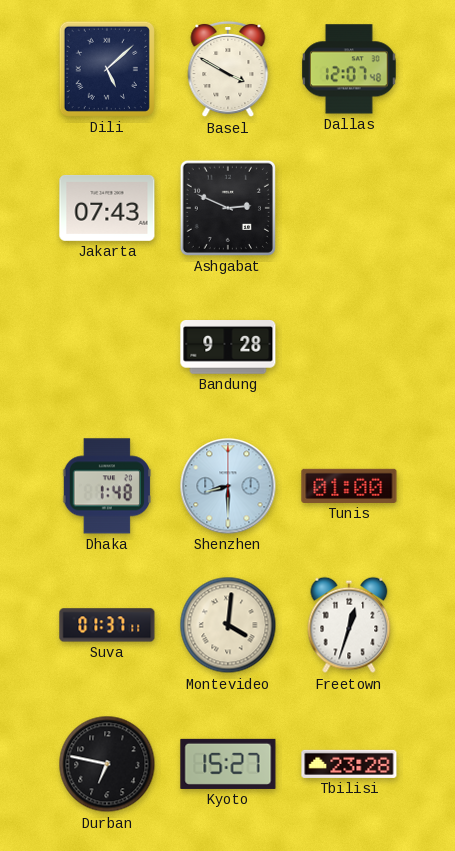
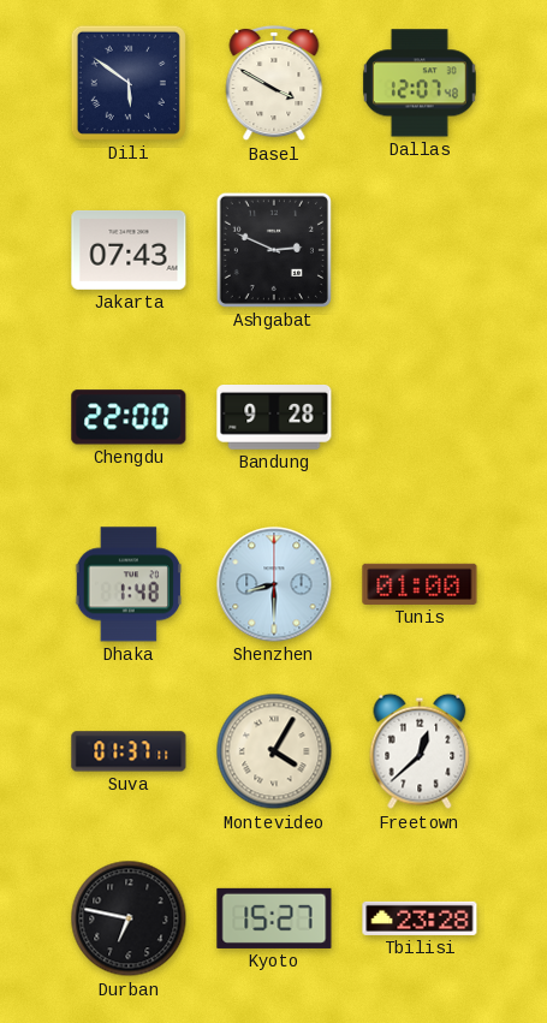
Dili: 5:08 -> 5:51 (129, 83)
Chengdu: none -> 22:00 (129, 417)
Montevideo: 4:01 -> 4:05 (274, 751)
Freetown: 12:33 -> 12:38 (420, 751)
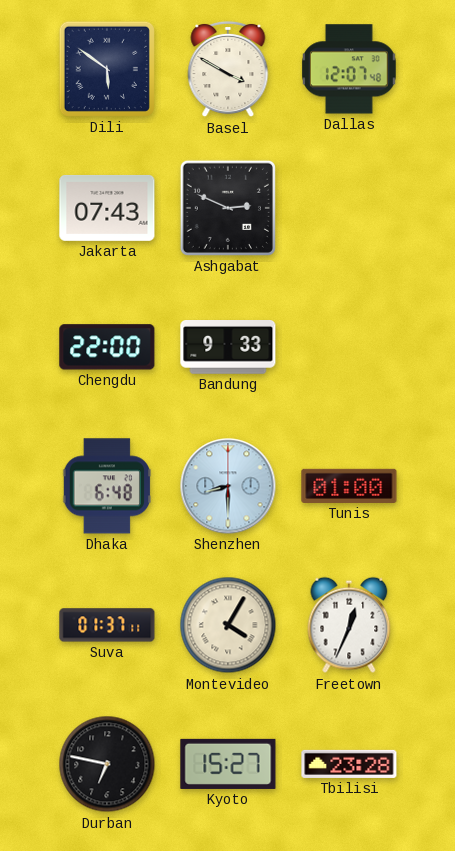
Bandung: 9:28 -> 9:33 (228, 348)
Dhaka: 1:48 -> 6:48 (106, 486)
Freetown: 12:38 -> 12:34 (349, 625)
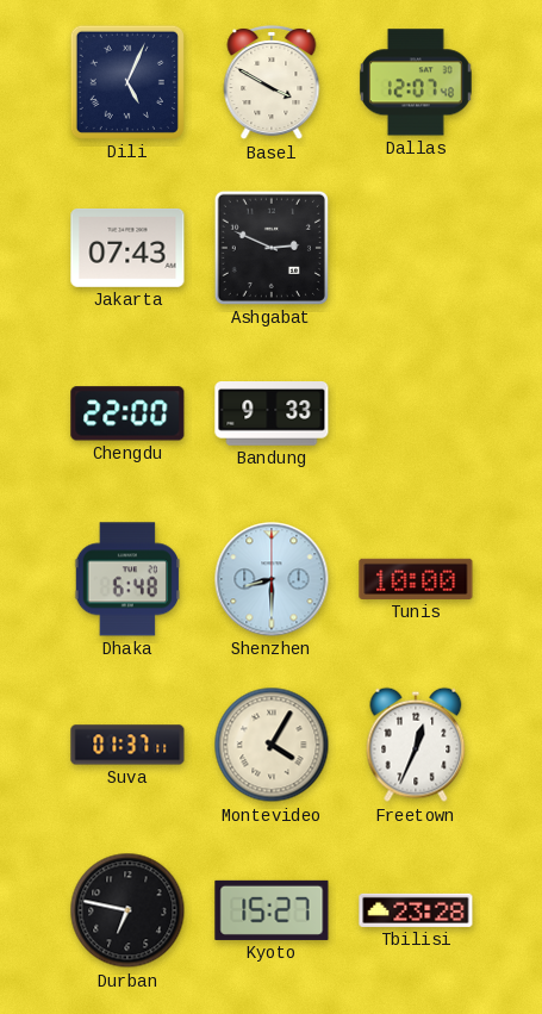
Dili: 5:51 -> 5:04 (127, 82)
Tunis: 01:00 -> 10:00 (416, 579)
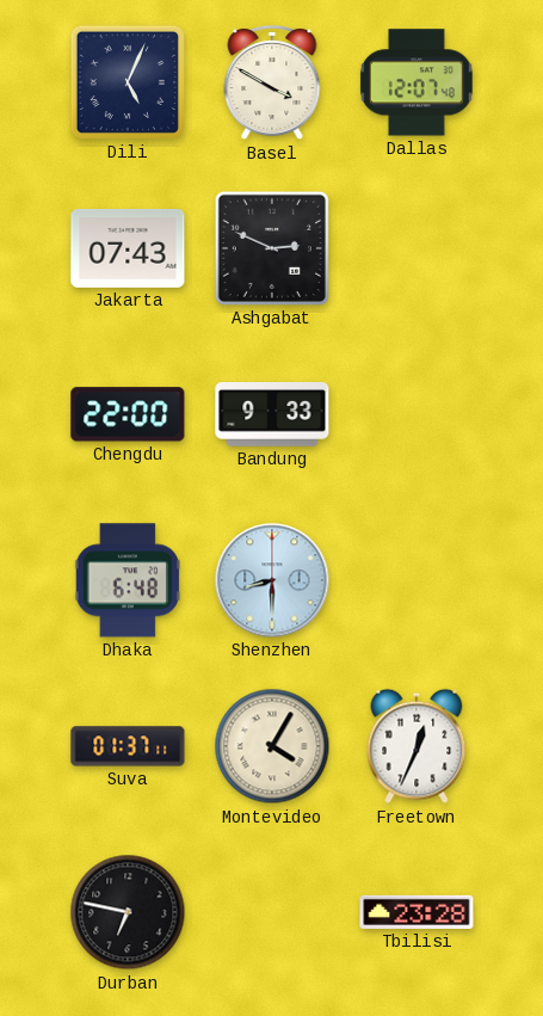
Tunis: 10:00 -> none (416, 579)
Kyoto: 15:27 -> none (272, 910)
